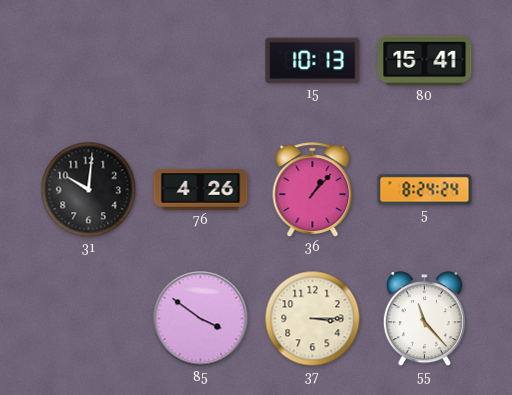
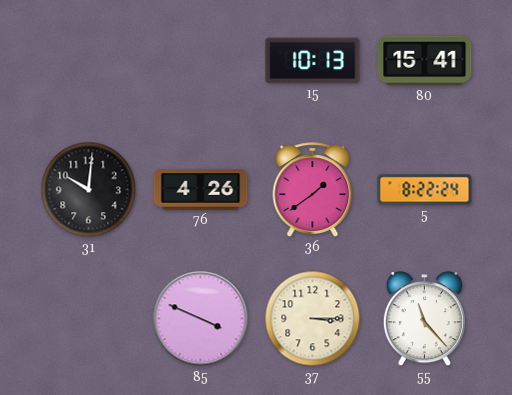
36: 1:07 -> 1:39 (313, 190)
5: 8:24 -> 8:22 (425, 190)
85: 3:51 -> 3:49 (201, 319)
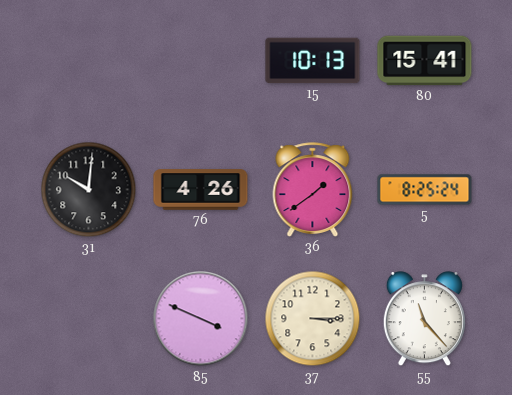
5: 8:22 -> 8:25 (425, 190)
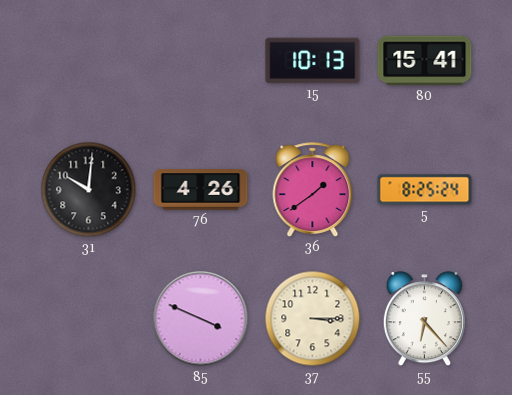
55: 11:23 -> 6:23 (424, 319)
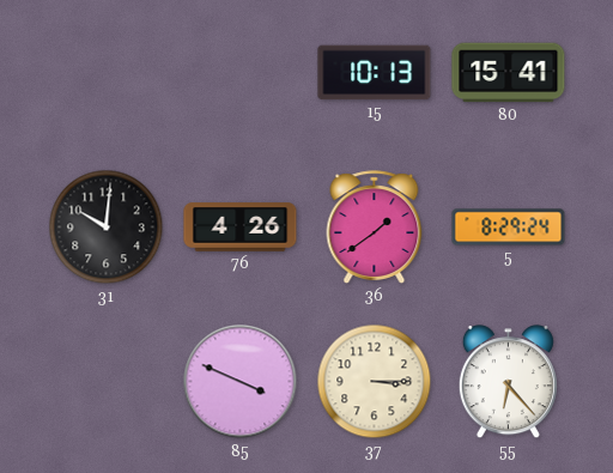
5: 8:25 -> 8:29 (509, 228)
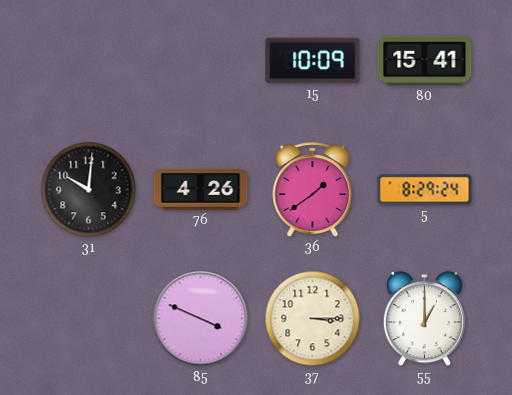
15: 10:13 -> 10:09 (313, 61)
55: 6:23 -> 1:00 (424, 319)
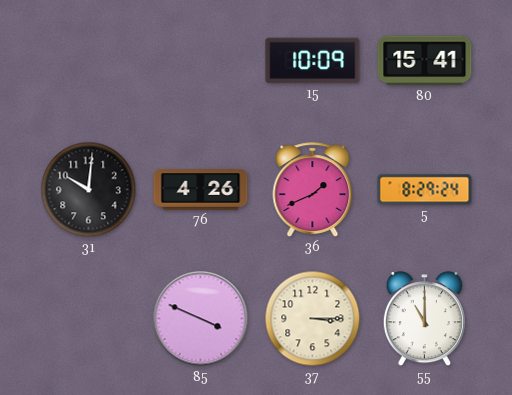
36: 1:39 -> 1:41 (313, 190)
55: 1:00 -> 11:00 (424, 319)
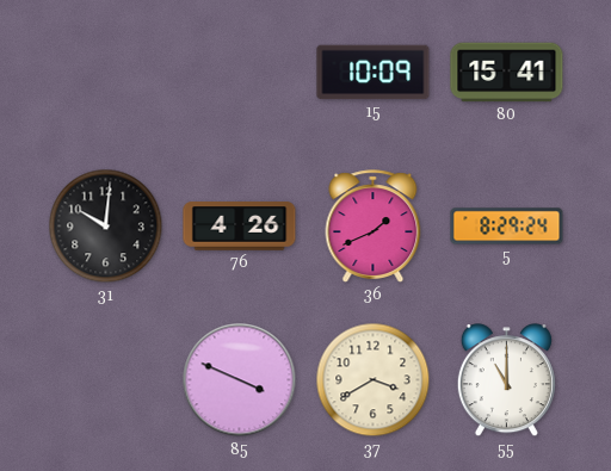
37: 3:15 -> 3:40 (374, 380)
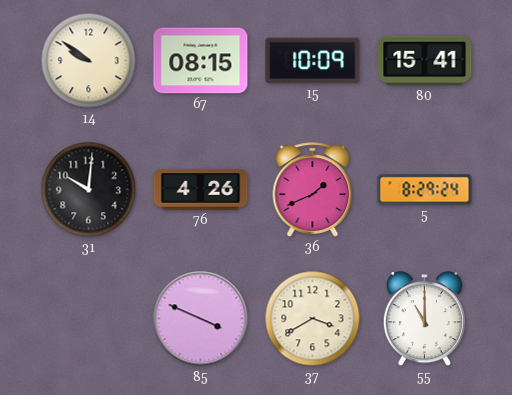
14: none -> 9:51 (89, 61)
67: none -> 08:15 (201, 61)
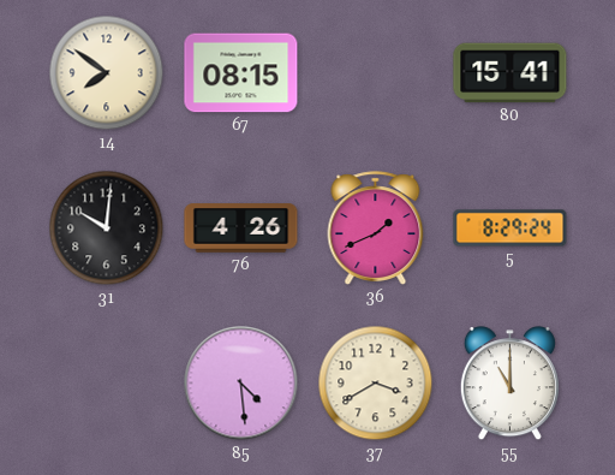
14: 9:51 -> 7:51 (107, 73)
15: 10:09 -> none (313, 61)
85: 3:49 -> 4:29 (241, 384)
